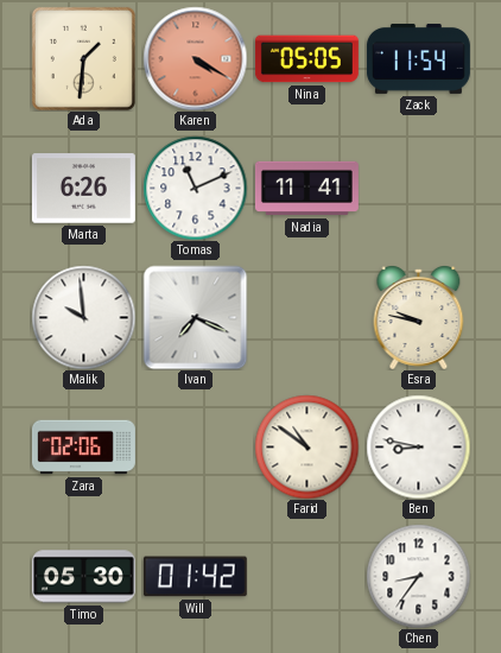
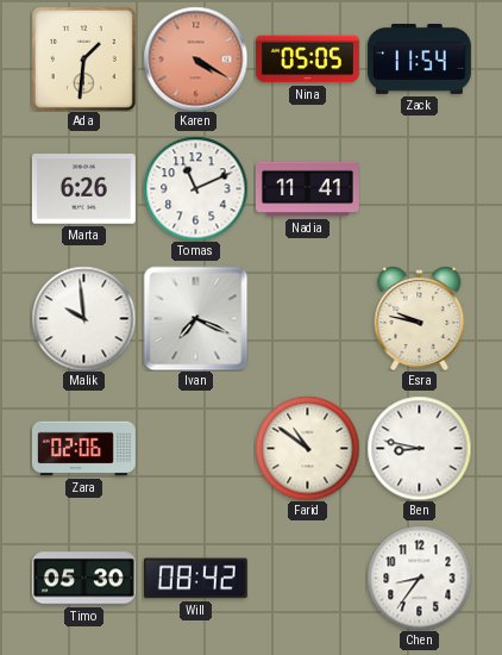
Will: 01:42 -> 08:42 (195, 579)
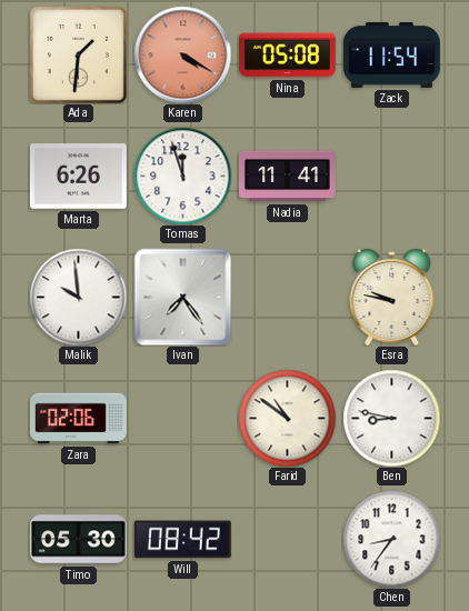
Nina: 05:05 -> 05:08 (287, 56)
Tomas: 11:11 -> 11:57 (182, 176)
Ivan: 7:19 -> 7:24 (182, 297)
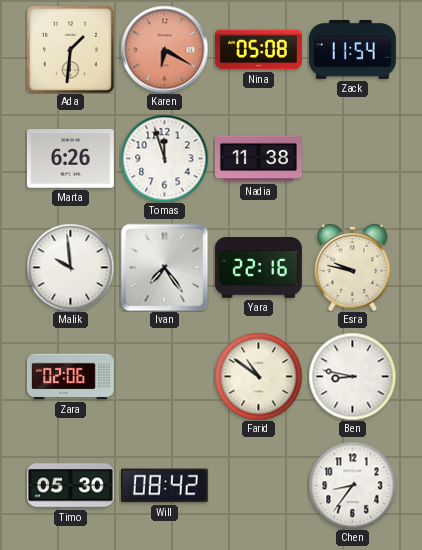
Karen: 4:20 -> 6:20 (164, 49)
Nadia: 11:41 -> 11:38 (258, 159)
Yara: none -> 22:16 (258, 268)
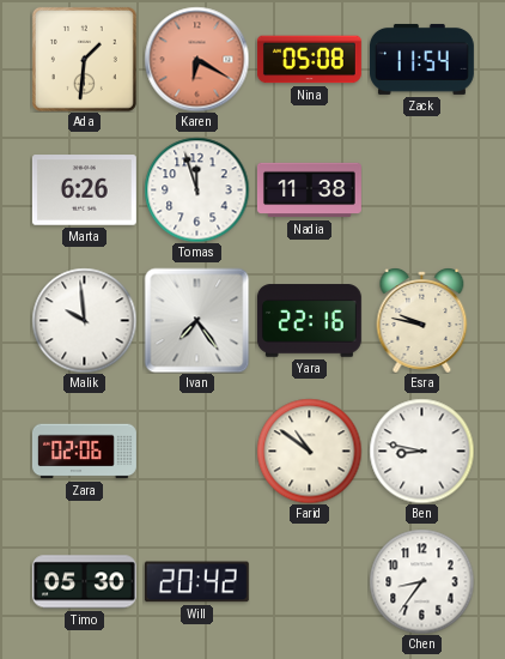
Will: 08:42 -> 20:42 (196, 582)
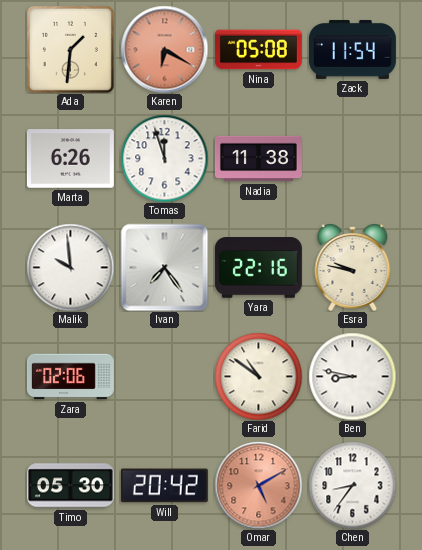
Omar: none -> 5:10 (258, 485)
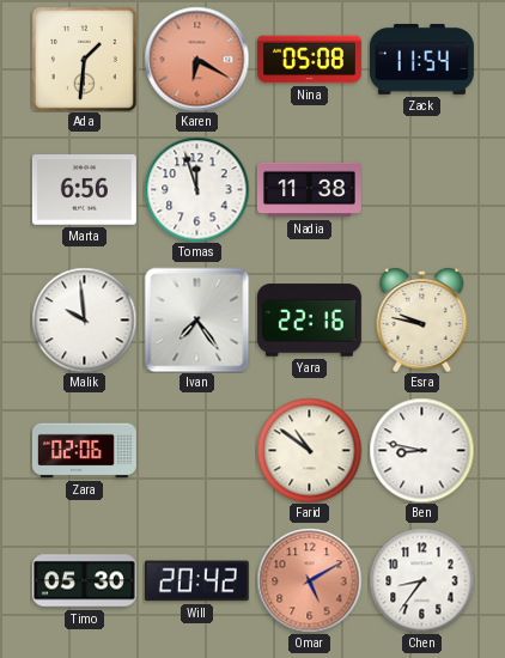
Marta: 6:26 -> 6:56 (84, 190)
